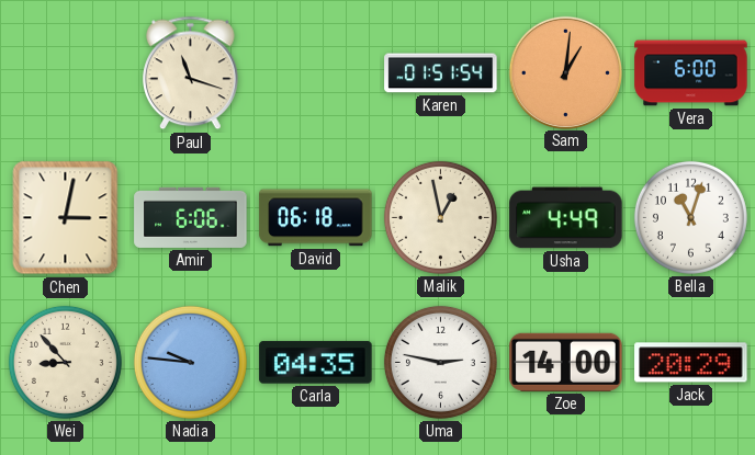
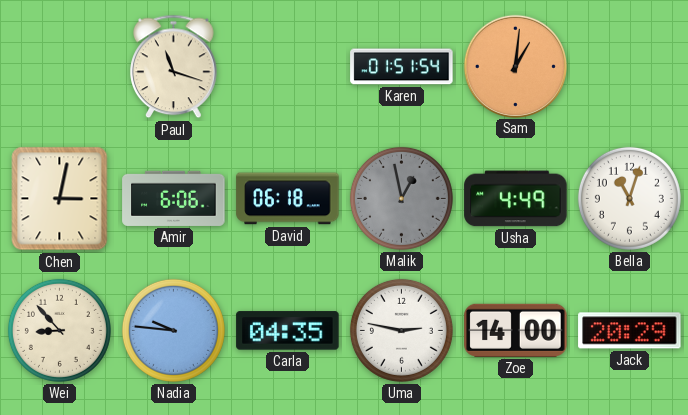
Vera: 6:00 -> none (691, 73)
Malik dial: cream -> grey (401, 198)
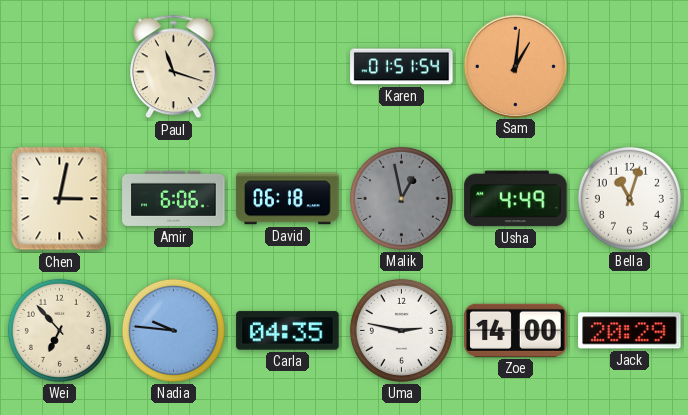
Wei: 8:53 -> 6:53 (59, 330)
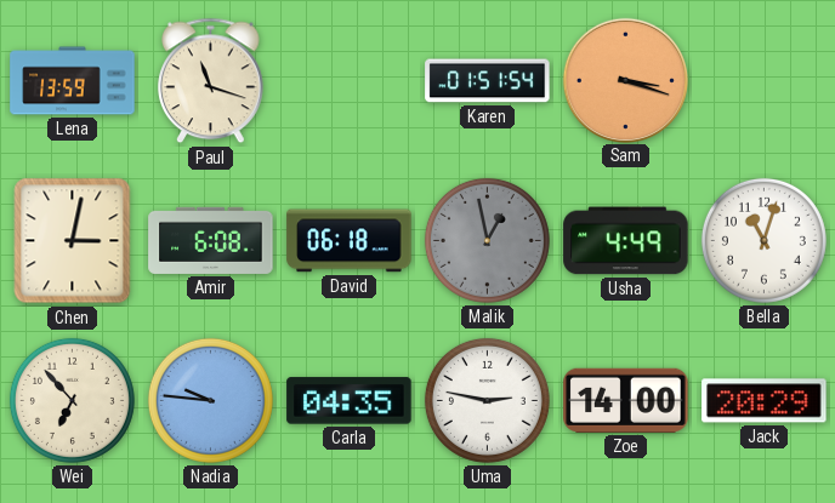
Lena: none -> 13:59 (73, 81)
Sam: 1:01 -> 3:18 (625, 80)
Amir: 6:06 -> 6:08 (211, 240)
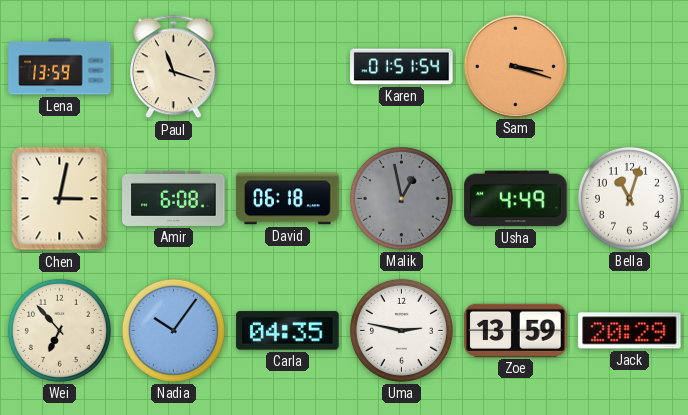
Nadia: 9:46 -> 10:06 (173, 330)
Zoe: 14:00 -> 13:59 (516, 330)
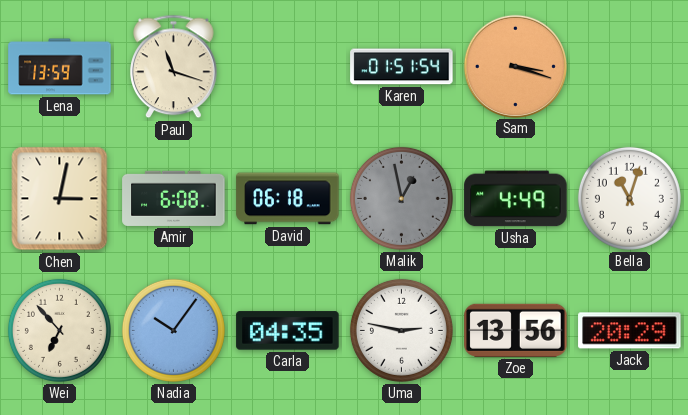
Zoe: 13:59 -> 13:56 (516, 330)
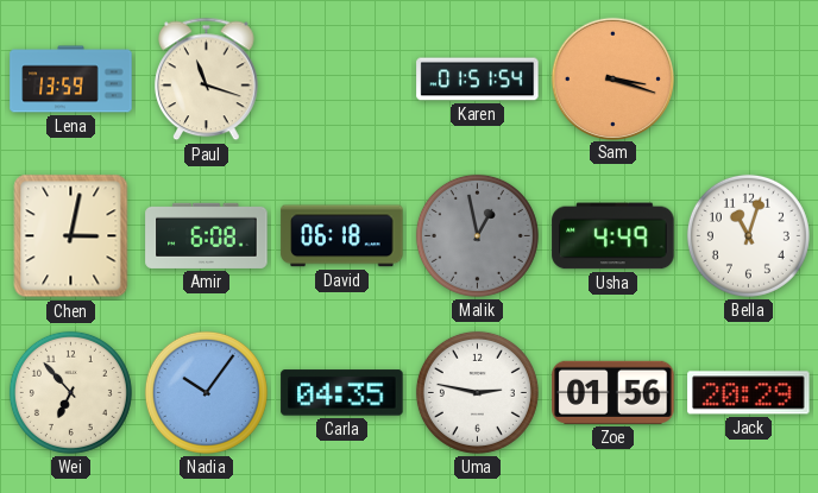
Zoe: 13:56 -> 01:56 (613, 392)
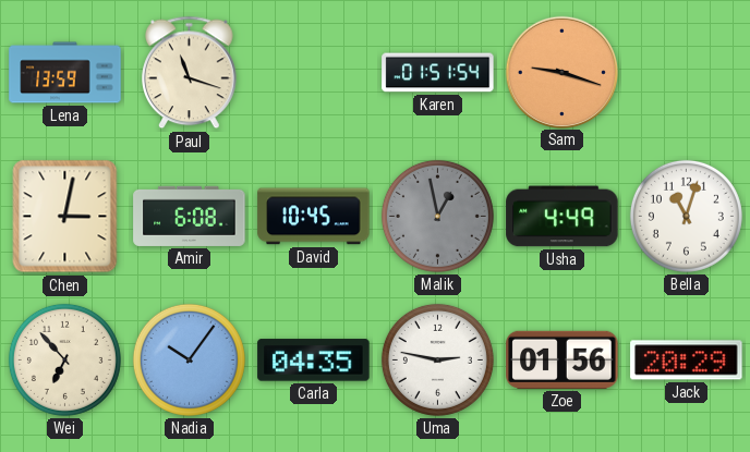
Sam: 3:18 -> 9:18 (561, 72)
David: 06:18 -> 10:45 (314, 217)
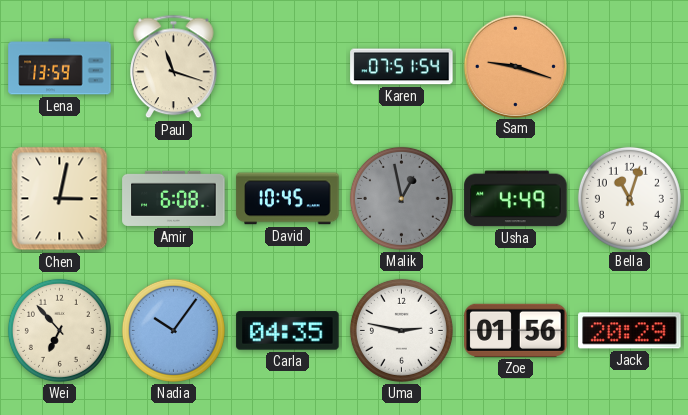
Karen: 01:51 -> 07:51 (402, 67)
